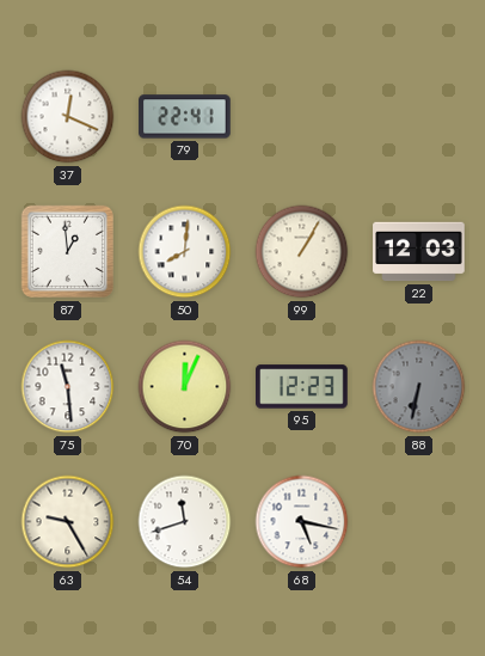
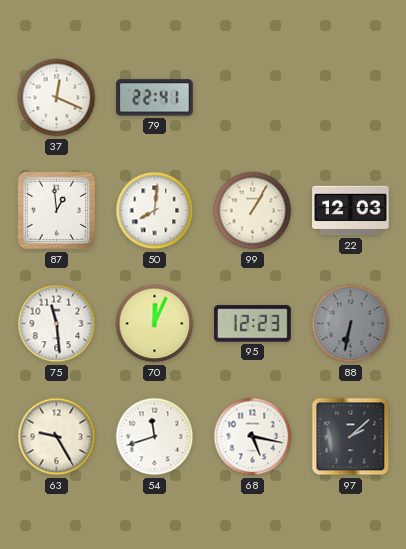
97: none -> 2:08 (351, 437)
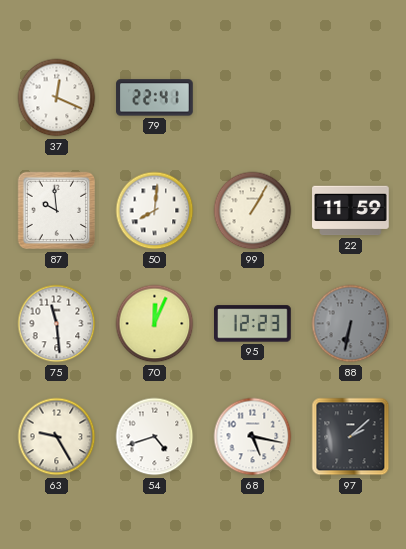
87: 12:59 -> 9:59 (57, 211)
22: 12:03 -> 11:59 (351, 211)
54: 11:42 -> 4:42 (155, 437)
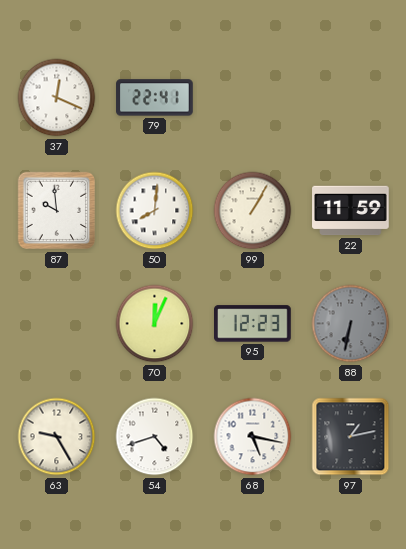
75: 11:29 -> none (57, 324)
97: 2:08 -> 1:13 (351, 437)
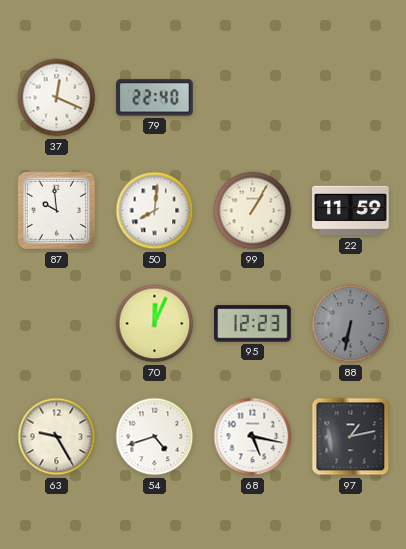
79: 22:41 -> 22:40 (155, 98)
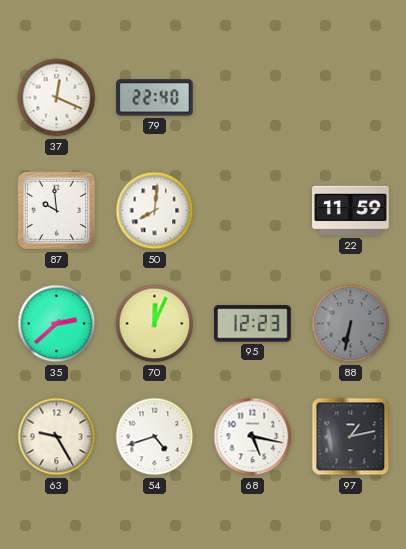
99: 1:05 -> none (253, 211)
35: none -> 2:38 (57, 324)
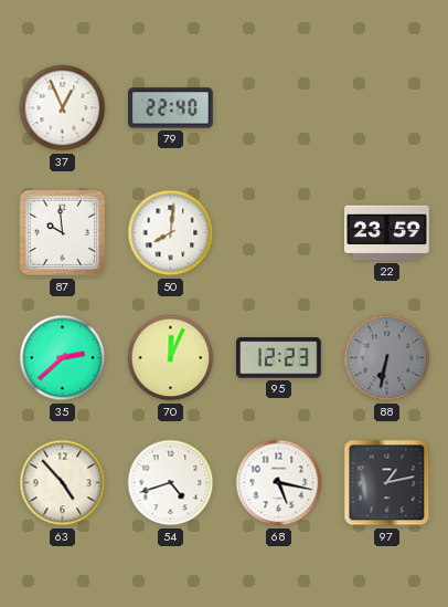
37: 12:19 -> 12:56 (63, 108)
22: 11:59 -> 23:59 (387, 233)
63: 9:25 -> 4:53 (63, 483)
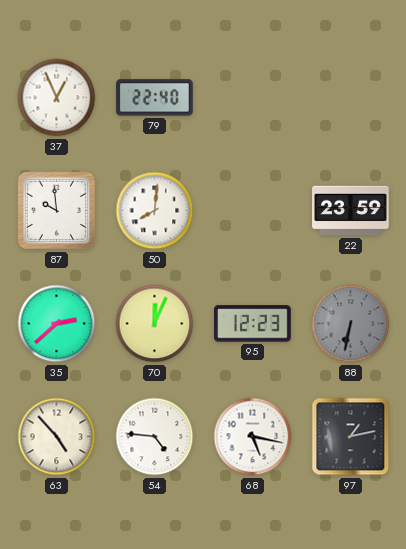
54: 4:42 -> 4:46 (155, 437)
